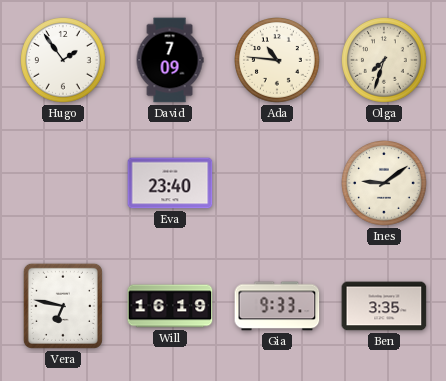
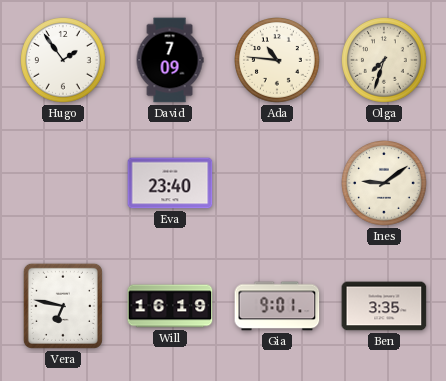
Gia: 9:33 -> 9:01 (277, 306)
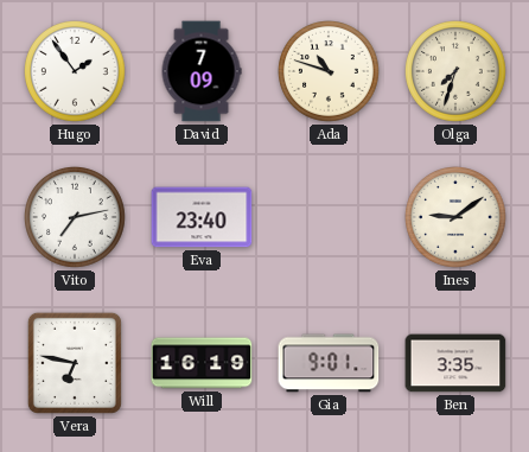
Ada: 10:46 -> 10:48 (330, 72)
Vito: none -> 7:13 (76, 218)
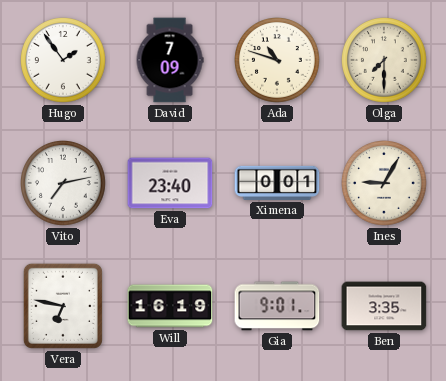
Olga: 7:33 -> 7:30 (385, 61)
Ximena: none -> 0:01 (277, 183)
Ines: 9:09 -> 9:05 (385, 184)
